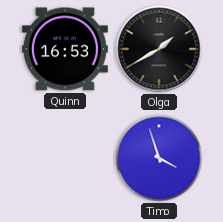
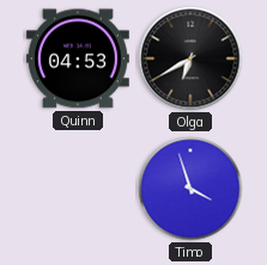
Quinn: 16:53 -> 04:53 (78, 58)
Olga: 1:40 -> 6:40 (190, 58)
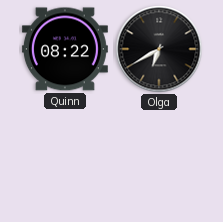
Quinn: 04:53 -> 08:22 (65, 49)
Timo: 3:57 -> none (190, 189)
